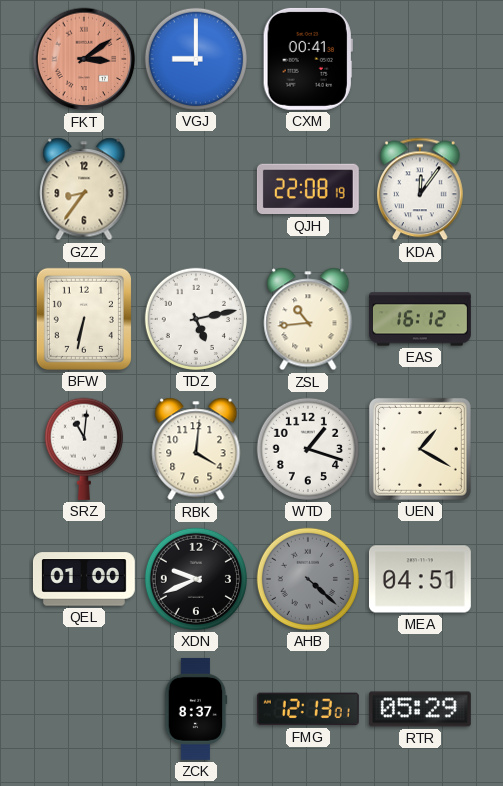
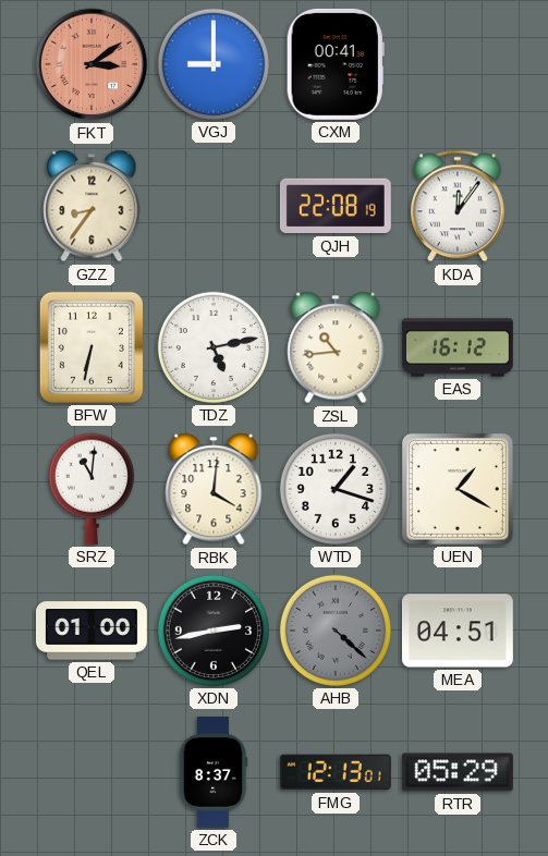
XDN: 9:41 -> 2:43 (214, 631)
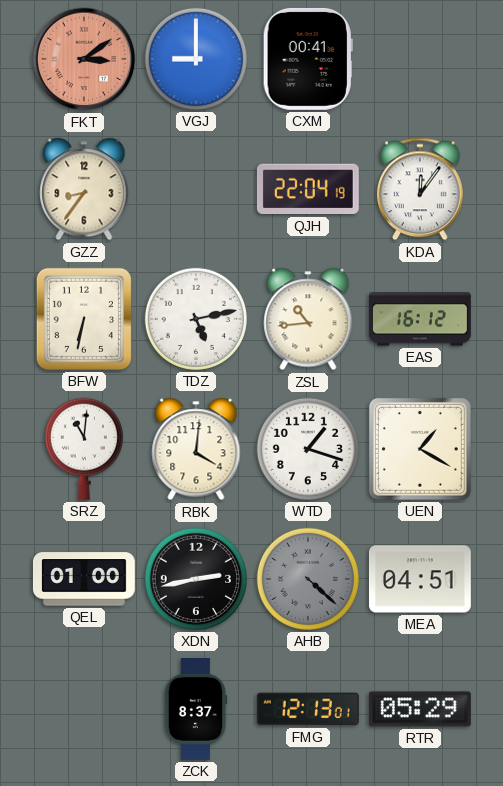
QJH: 22:08 -> 22:04 (308, 189)
